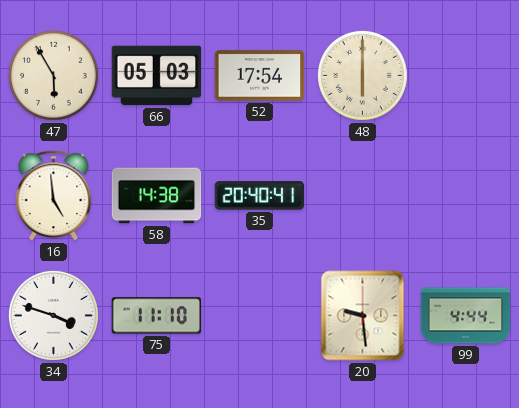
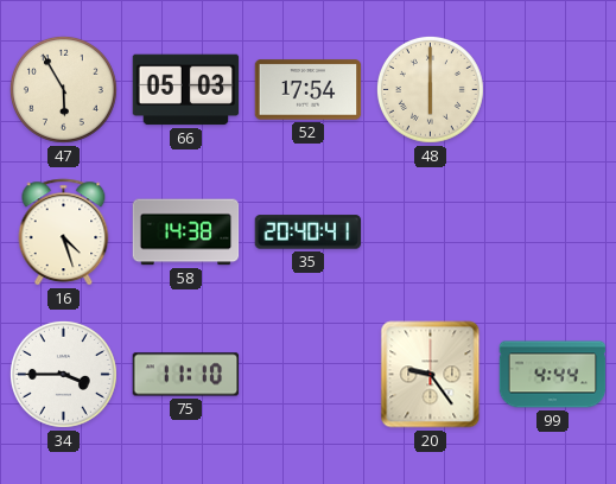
16: 4:59 -> 4:27 (64, 233)
34: 3:48 -> 3:45 (63, 374)
20: 9:29 -> 9:24 (431, 375)
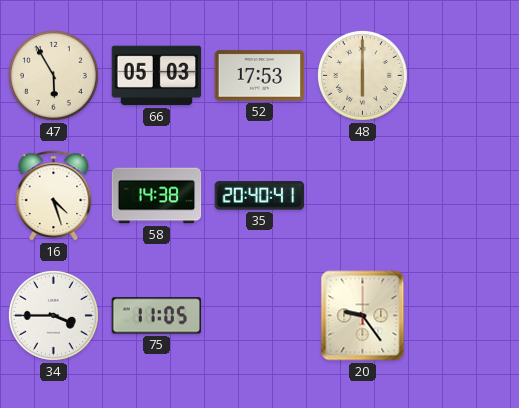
52: 17:54 -> 17:53 (260, 76)
75: 11:10 -> 11:05 (157, 316)
99: 4:44 -> none (553, 375)
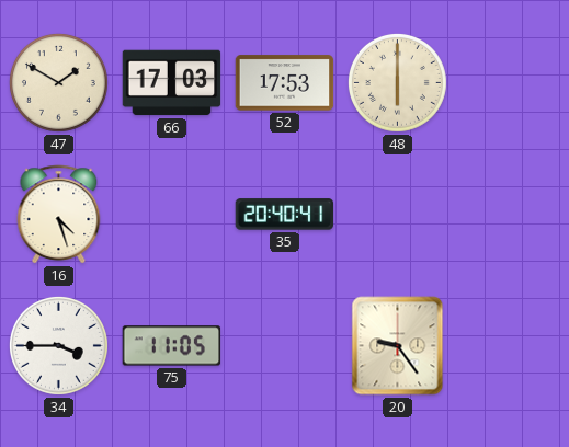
47: 5:55 -> 1:50 (58, 82)
66: 05:03 -> 17:03 (172, 83)
58: 14:38 -> none (157, 196)
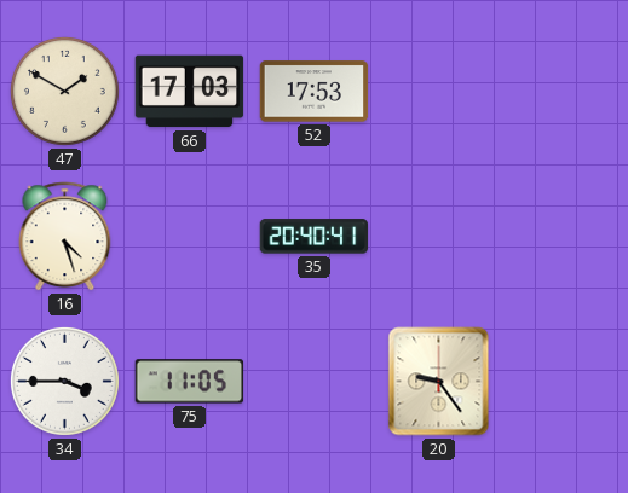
48: 6:00 -> none (397, 82)
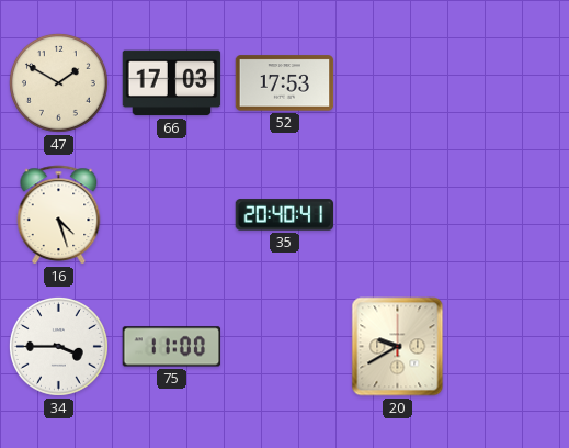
75: 11:05 -> 11:00 (172, 347)
20: 9:24 -> 9:40 (398, 347)
